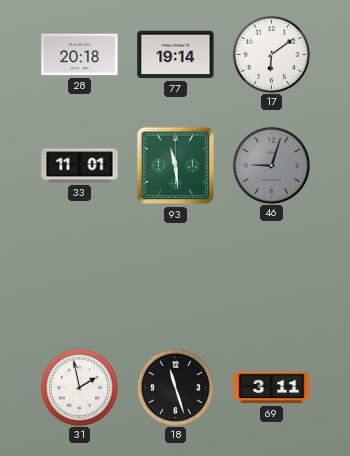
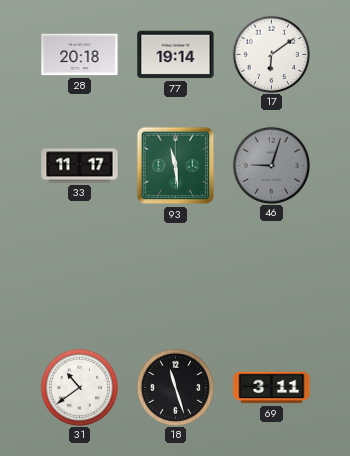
33: 11:01 -> 11:17 (80, 166)
31: 1:58 -> 10:39 (79, 387)
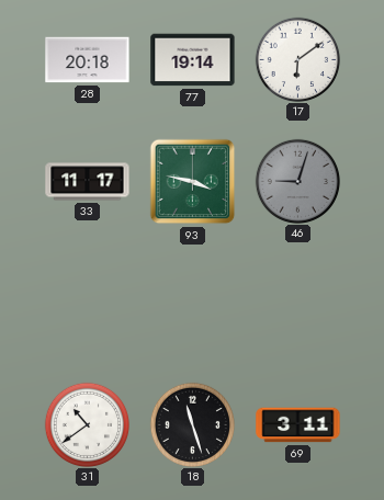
93: 11:29 -> 3:47 (193, 182)
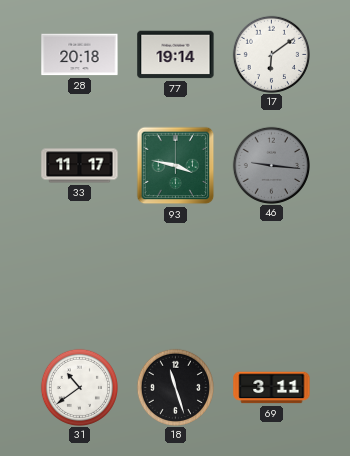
46: 9:03 -> 9:16 (271, 165)
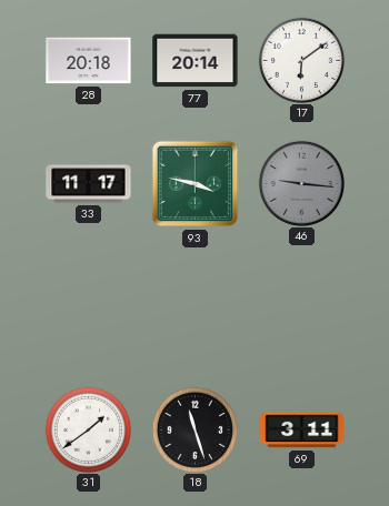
77: 19:14 -> 20:14 (196, 61)
31: 10:39 -> 1:39 (88, 429)
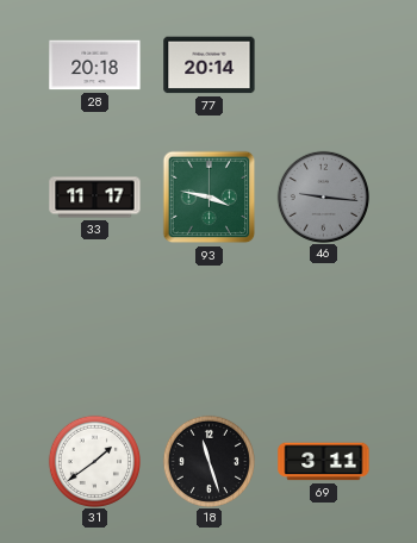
17: 6:09 -> none (301, 60)
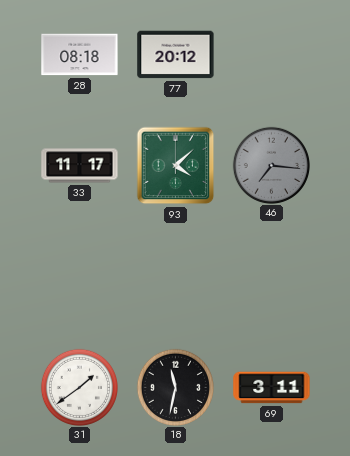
28: 20:18 -> 08:18 (80, 55)
77: 20:14 -> 20:12 (176, 55)
93: 3:47 -> 4:08 (176, 166)
46: 9:16 -> 7:16 (271, 165)
18: 11:27 -> 11:32 (175, 387)
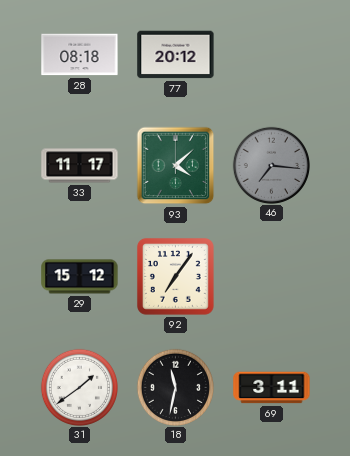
29: none -> 15:12 (80, 277)
92: none -> 7:06 (175, 276)
